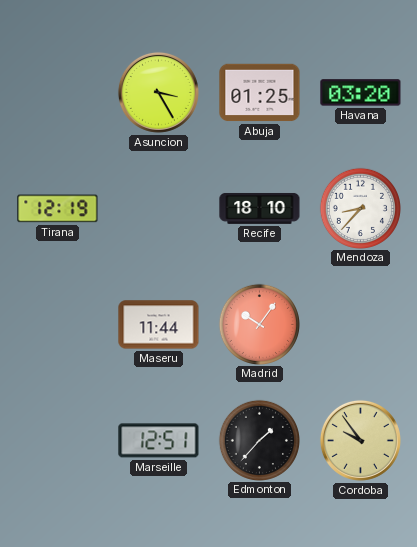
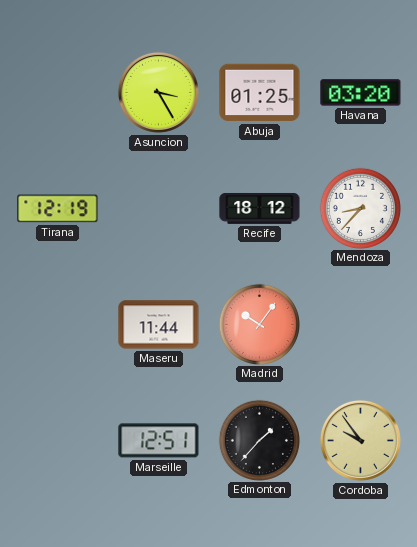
Recife: 18:10 -> 18:12 (260, 208)
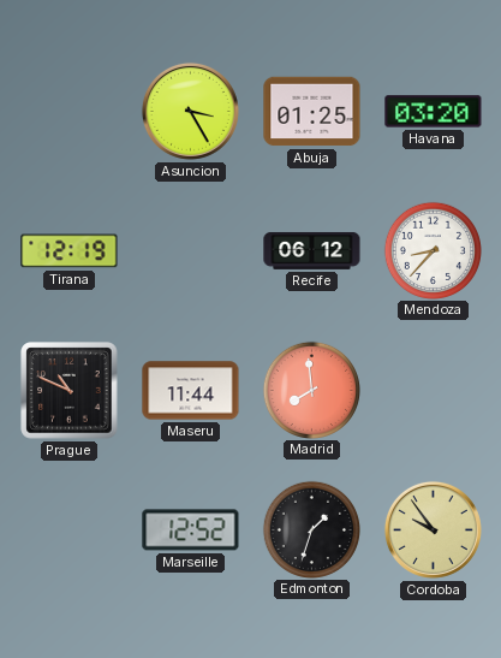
Recife: 18:12 -> 06:12 (312, 250)
Prague: none -> 10:49 (70, 391)
Madrid: 10:06 -> 7:59 (311, 390)
Marseille: 12:51 -> 12:52 (191, 530)
Edmonton: 1:37 -> 1:33 (311, 529)
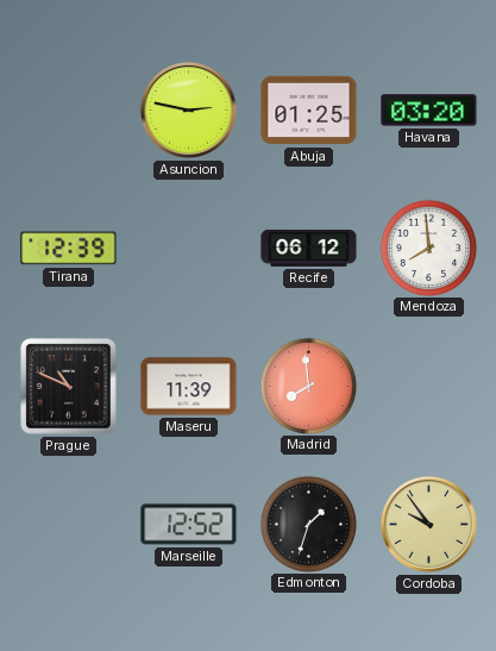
Asuncion: 3:25 -> 2:47 (188, 109)
Tirana: 12:19 -> 12:39 (69, 249)
Mendoza: 8:37 -> 7:59 (428, 248)
Maseru: 11:44 -> 11:39 (189, 387)
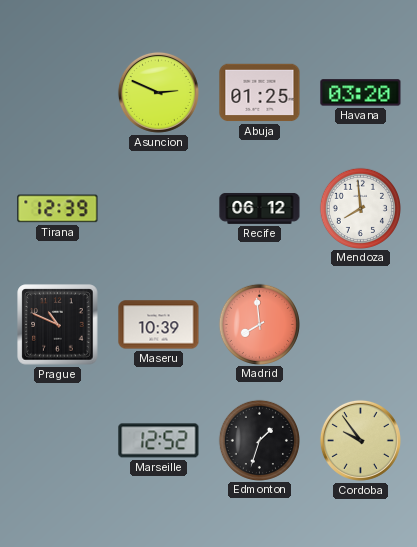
Asuncion: 2:47 -> 2:49 (158, 92)
Maseru: 11:39 -> 10:39 (159, 325)
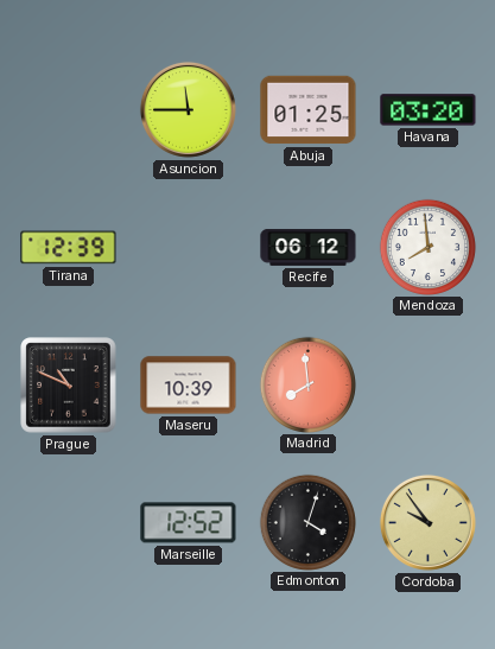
Asuncion: 2:49 -> 11:45 (188, 109)
Edmonton: 1:33 -> 4:03 (307, 522)
